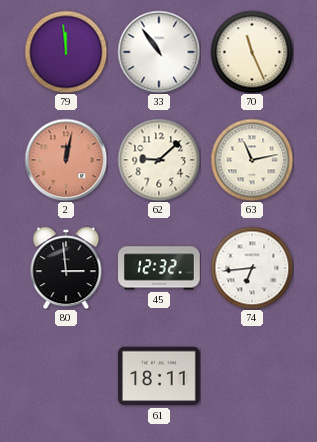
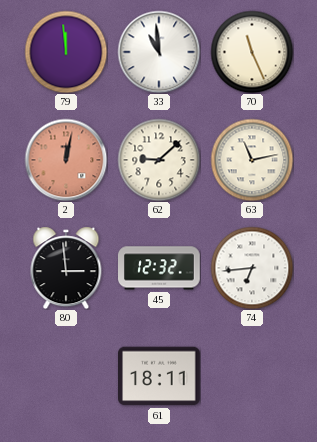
33: 10:54 -> 10:59 (159, 52)
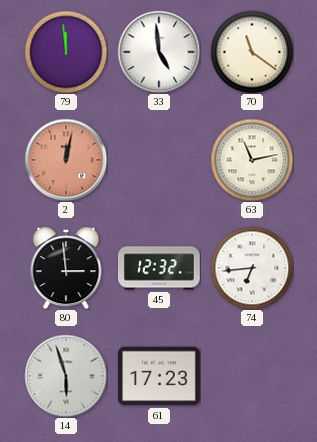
33: 10:59 -> 4:59 (159, 52)
70: 11:26 -> 11:21 (252, 52)
62: 9:08 -> none (159, 160)
14: none -> 5:57 (66, 376)
61: 18:11 -> 17:23 (160, 376)
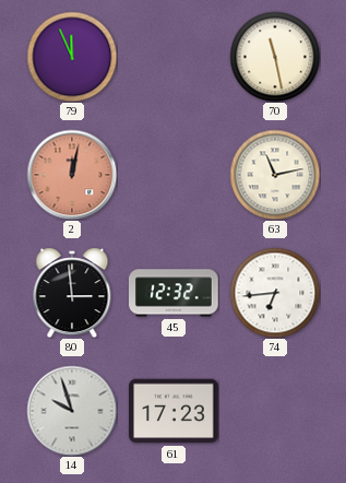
79: 11:59 -> 11:56 (72, 57)
33: 4:59 -> none (159, 52)
70: 11:21 -> 11:28 (275, 57)
14: 5:57 -> 9:57 (72, 411)
